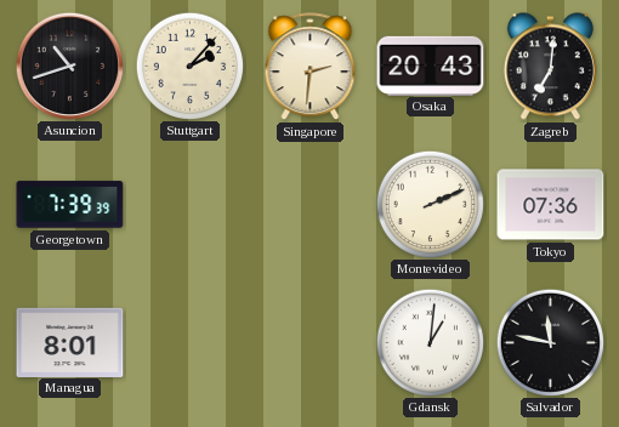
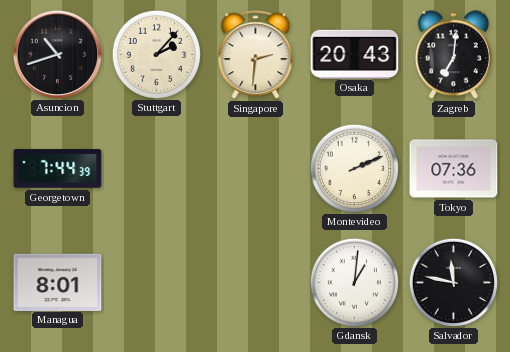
Georgetown: 7:39 -> 7:44 (58, 169)
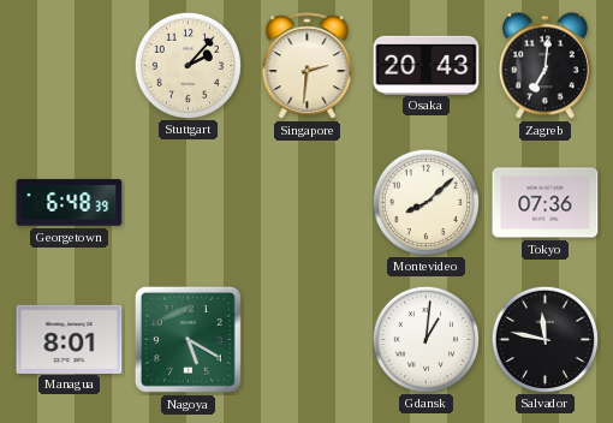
Asuncion: 10:42 -> none (57, 54)
Georgetown: 7:44 -> 6:48 (70, 203)
Montevideo: 2:11 -> 8:08 (425, 202)
Nagoya: none -> 5:20 (188, 339)
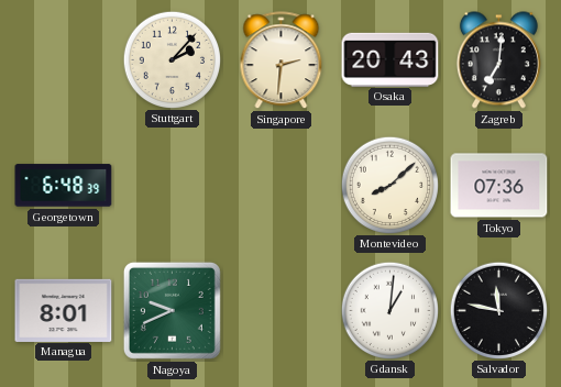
Nagoya: 5:20 -> 9:41 (172, 310)
